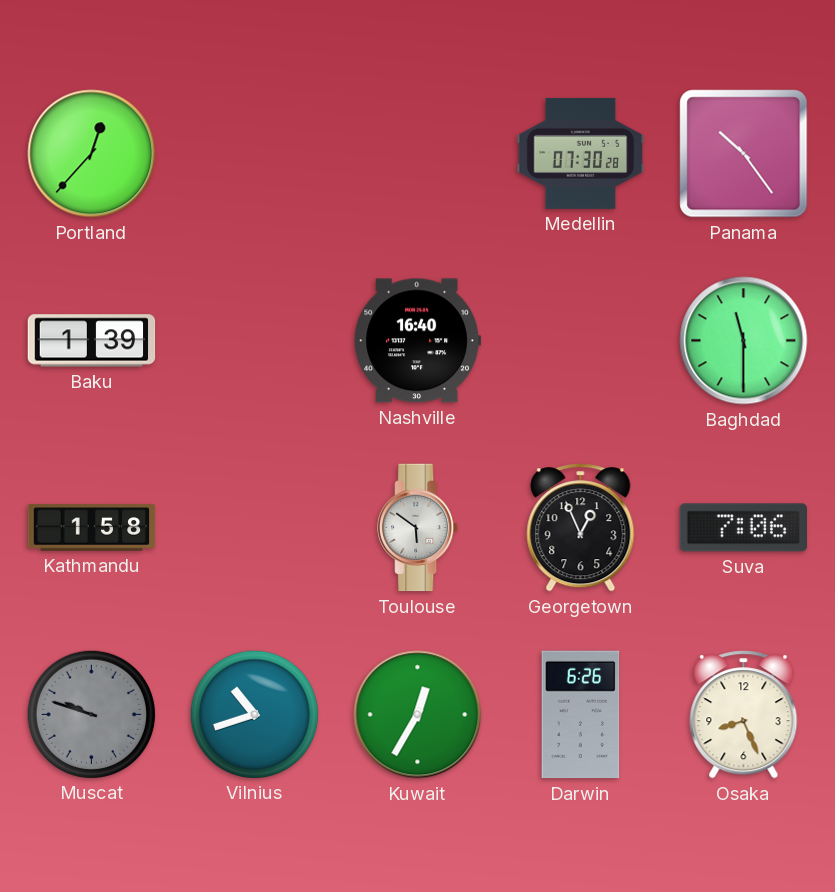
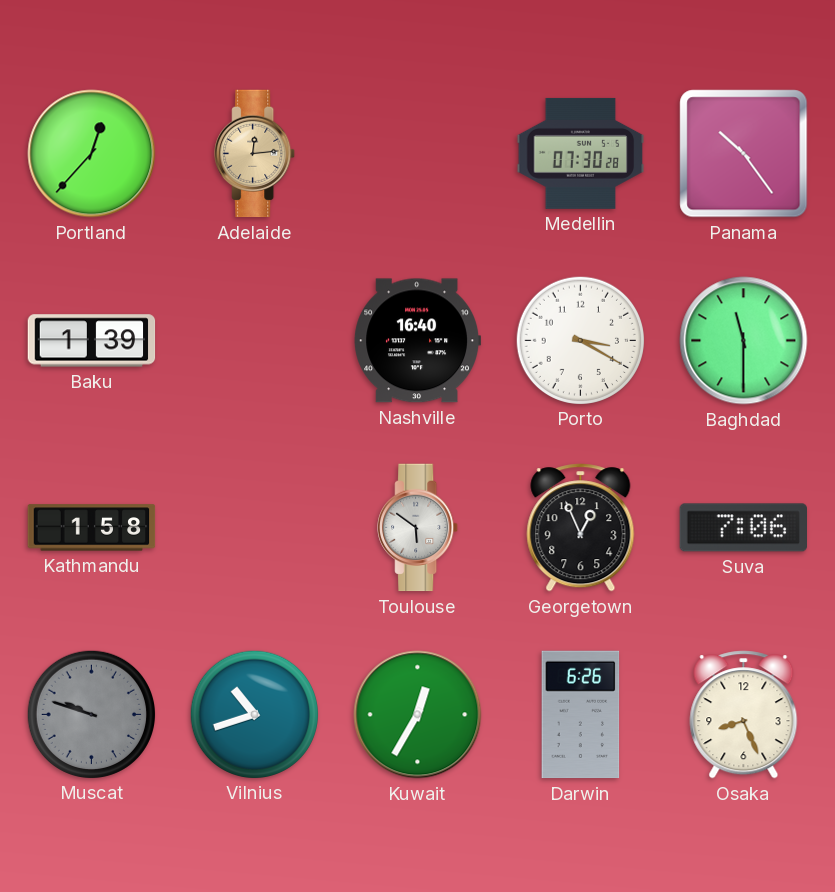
Adelaide: none -> 12:14 (255, 154)
Porto: none -> 3:20 (580, 340)
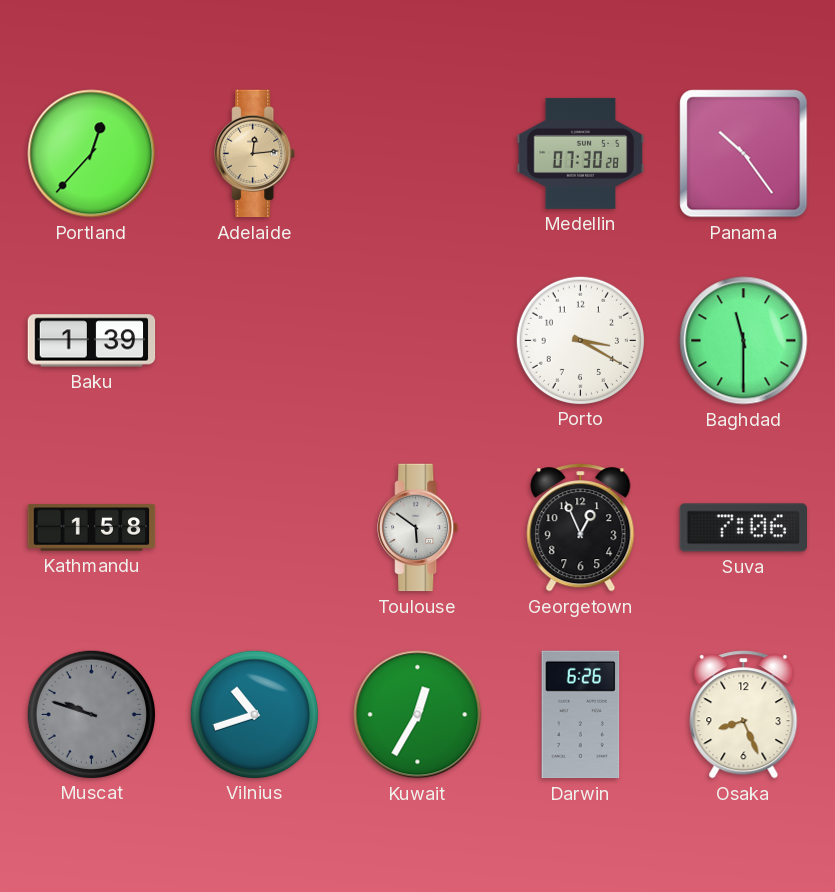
Nashville: 16:40 -> none (417, 341)
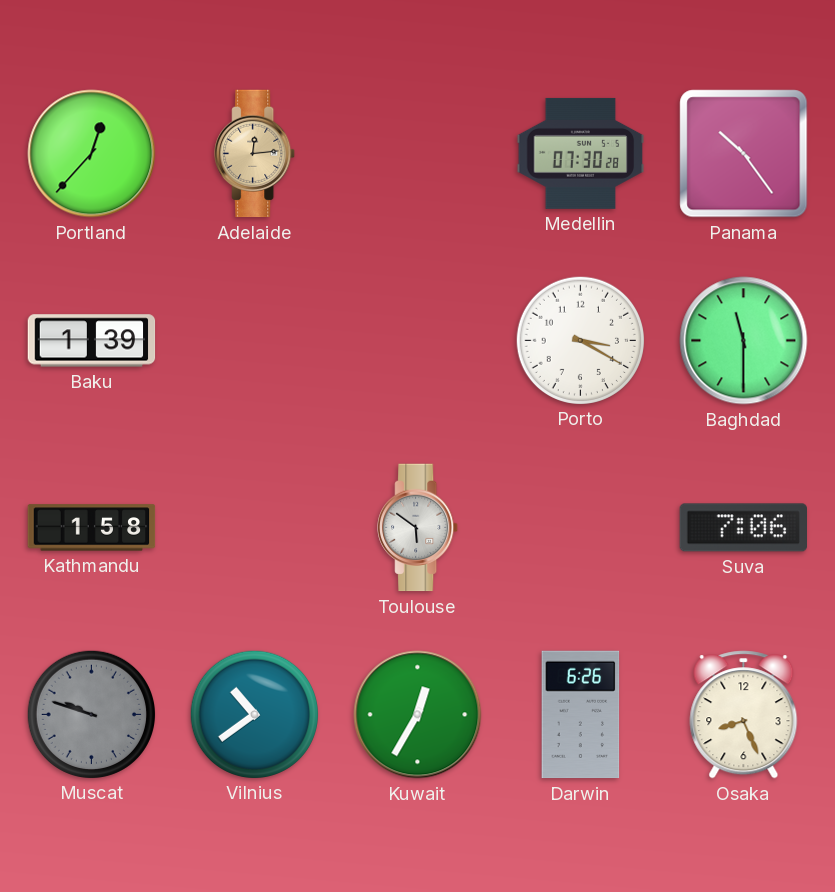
Georgetown: 12:56 -> none (581, 528)
Vilnius: 10:42 -> 10:39 (254, 714)
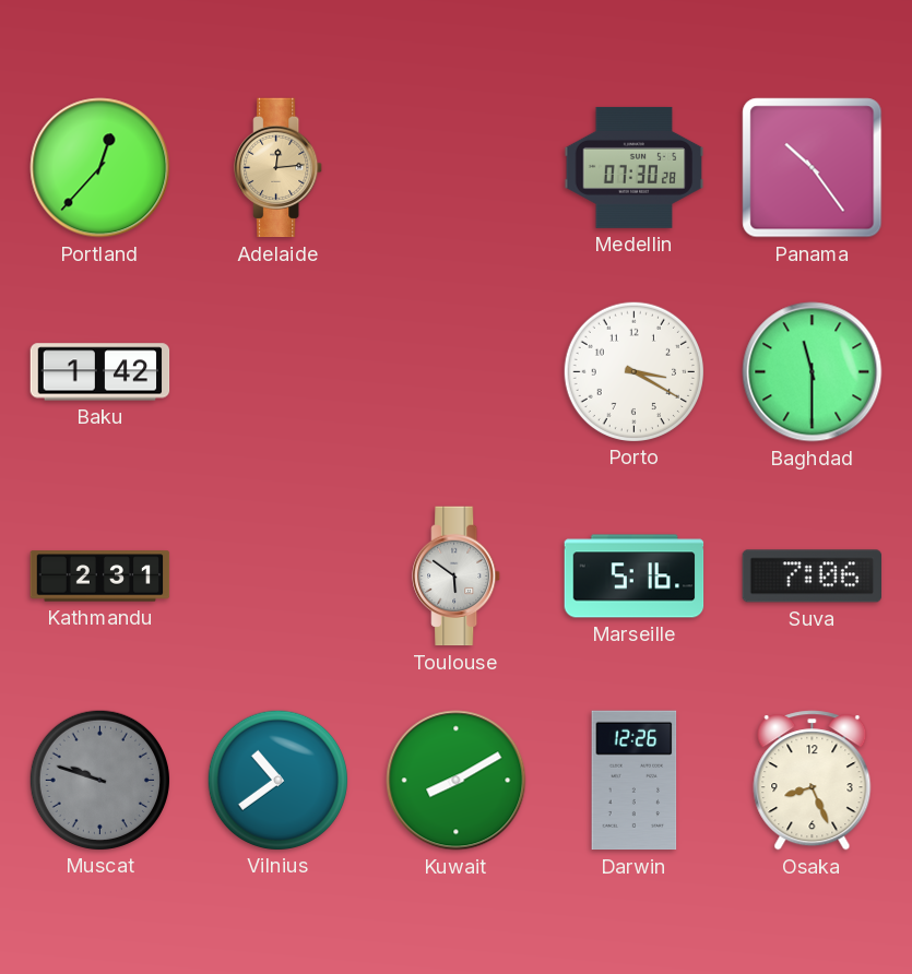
Baku: 1:39 -> 1:42 (100, 372)
Kathmandu: 1:58 -> 2:31 (100, 577)
Marseille: none -> 5:16 (635, 577)
Kuwait: 12:35 -> 8:10 (457, 781)
Darwin: 6:26 -> 12:26 (635, 781)
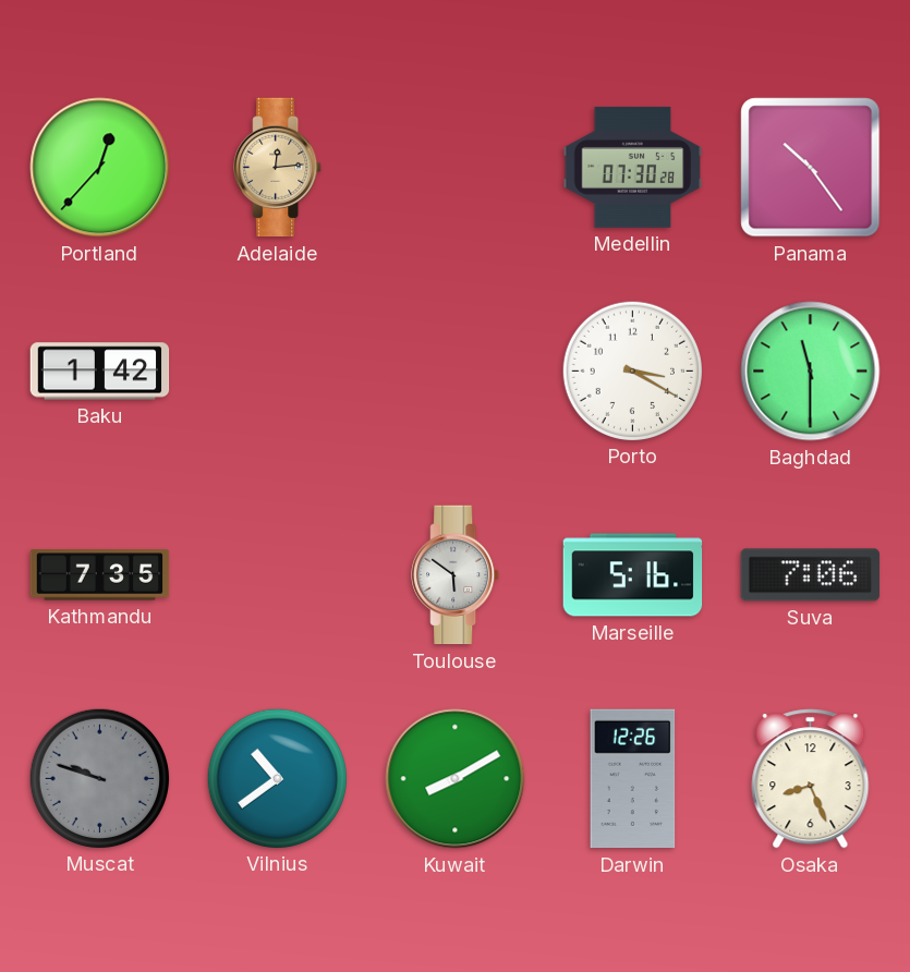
Kathmandu: 2:31 -> 7:35 (100, 575)
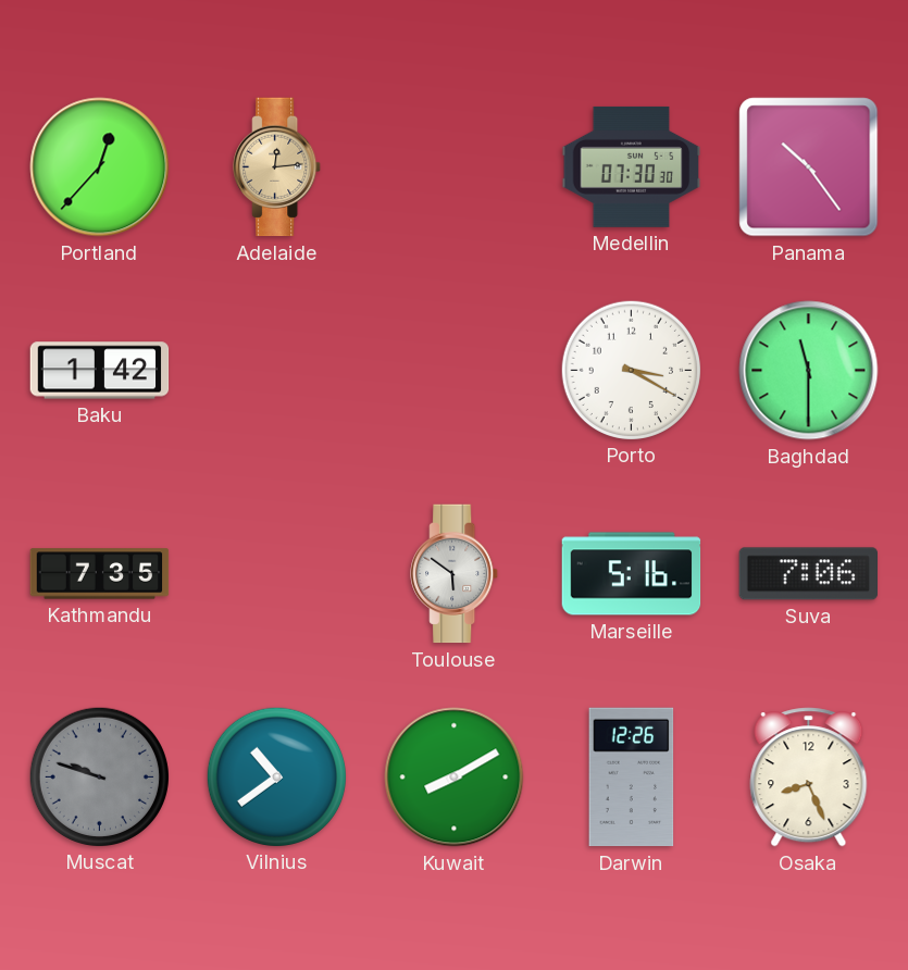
Medellin: 07:30:28 -> 07:30:30 (632, 166)
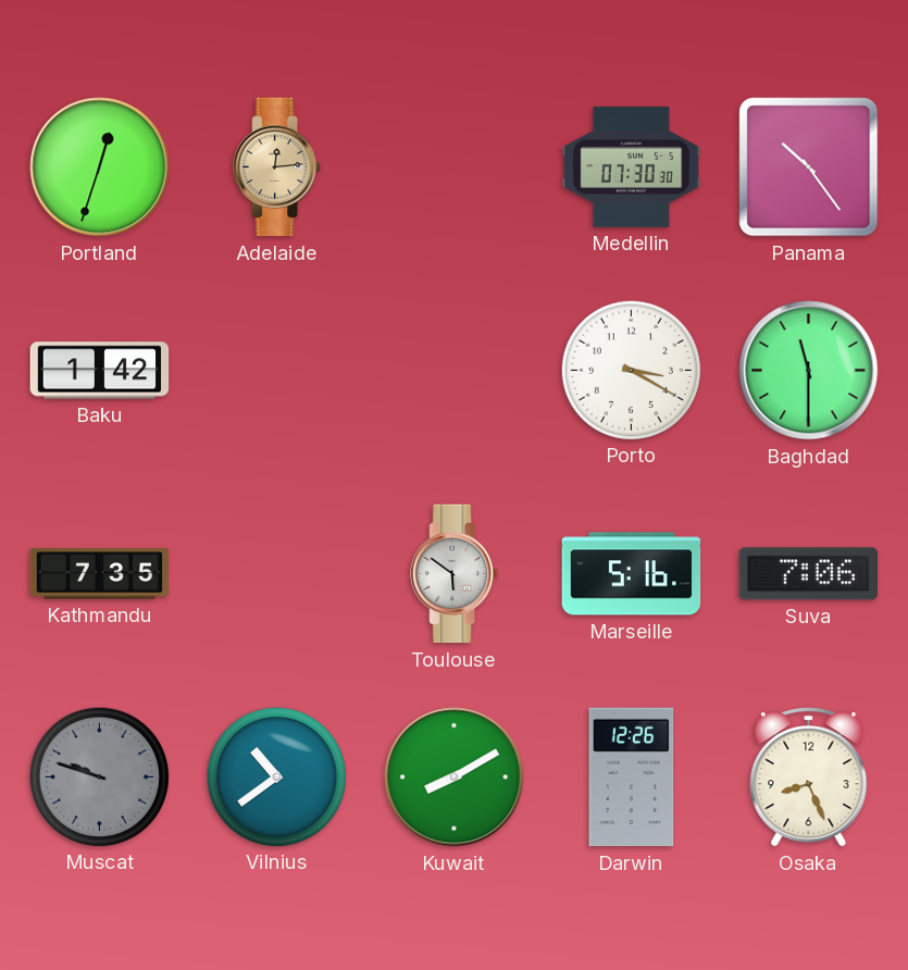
Portland: 12:37 -> 12:33 (100, 167)
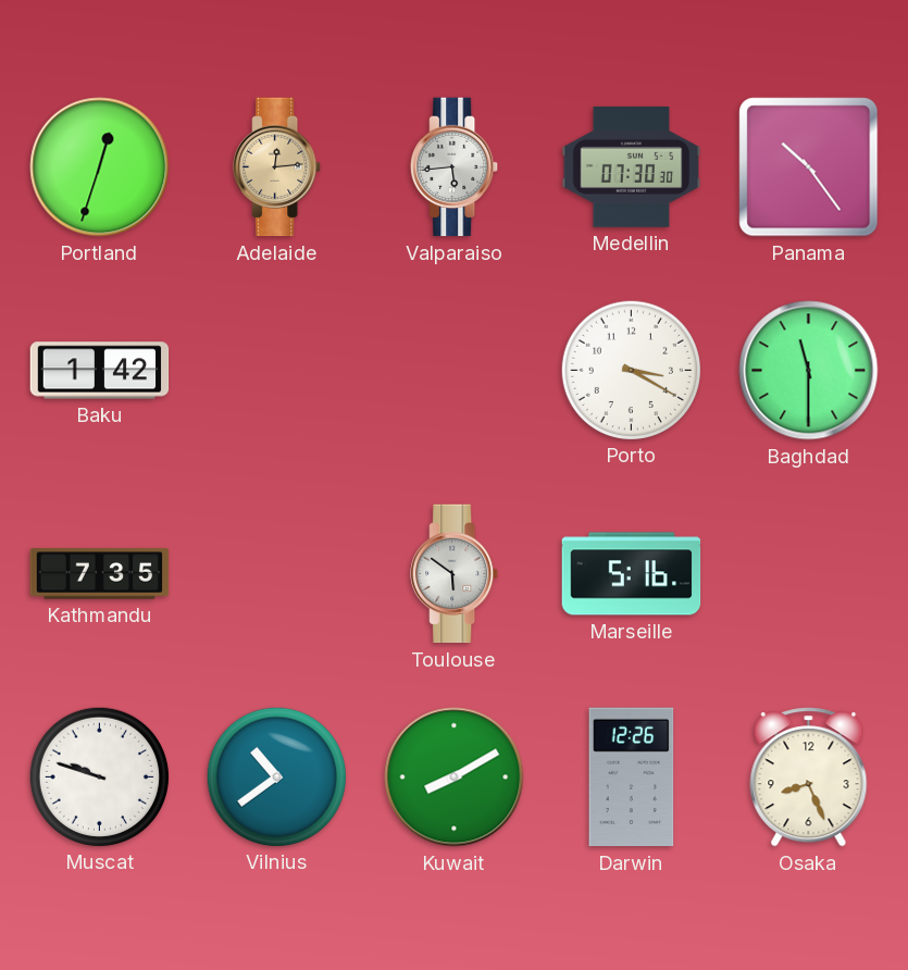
Valparaiso: none -> 5:44 (455, 167)
Suva: 7:06 -> none (808, 574)
Muscat dial: grey -> white (99, 776)
